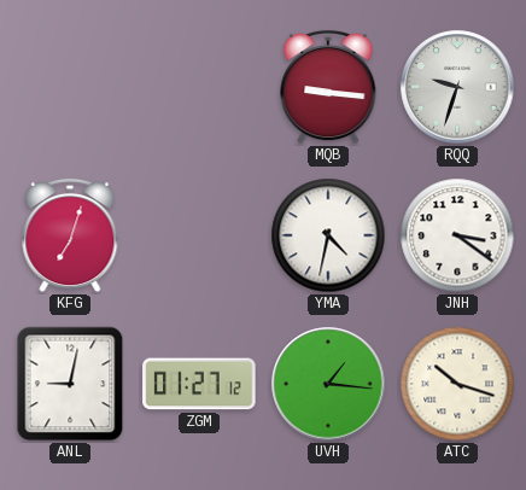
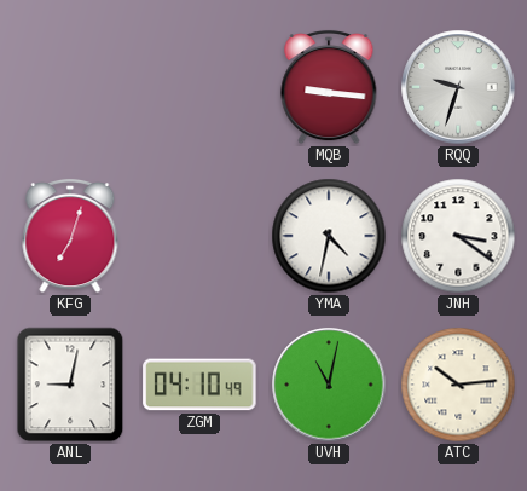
ZGM: 01:27 -> 04:10 (199, 385)
UVH: 1:16 -> 11:02 (329, 385)
ATC: 10:18 -> 10:14 (458, 385)
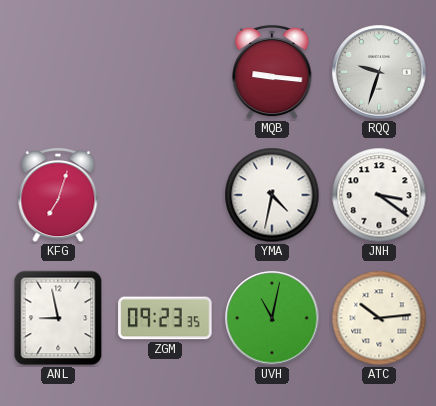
ANL: 9:02 -> 8:58 (58, 318)
ZGM: 04:10 -> 09:23 (165, 318)
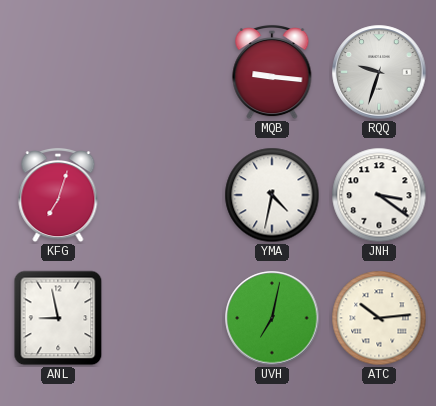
ZGM: 09:23 -> none (165, 318)
UVH: 11:02 -> 7:02 (272, 318)
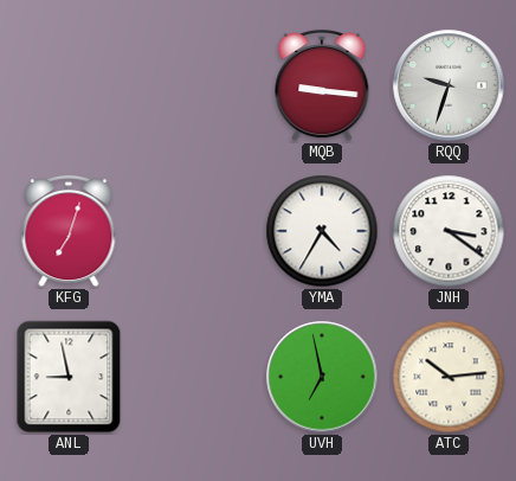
YMA: 4:32 -> 4:35 (322, 231)
UVH: 7:02 -> 6:58 (322, 377)
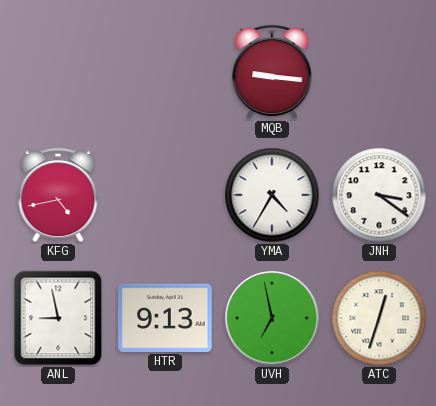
RQQ: 9:33 -> none (449, 85)
KFG: 7:03 -> 4:43 (58, 195)
HTR: none -> 9:13 (165, 318)
ATC: 10:14 -> 12:33 (379, 318)
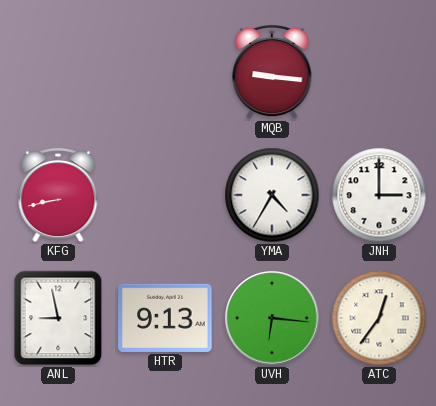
KFG: 4:43 -> 8:43 (58, 195)
JNH: 3:21 -> 3:00 (379, 195)
UVH: 6:58 -> 6:16 (272, 318)
ATC: 12:33 -> 12:36 (379, 318)
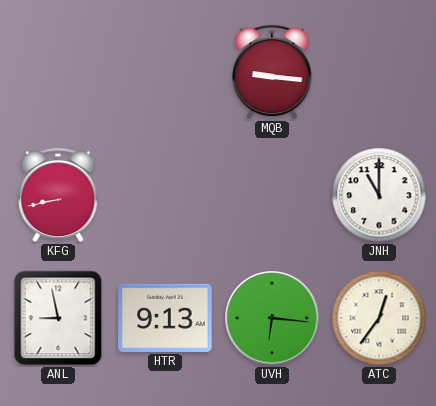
YMA: 4:35 -> none (272, 195)
JNH: 3:00 -> 11:00 (379, 195)
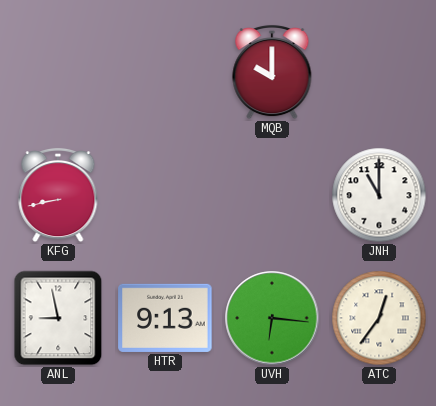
MQB: 9:16 -> 10:00 (272, 72)
